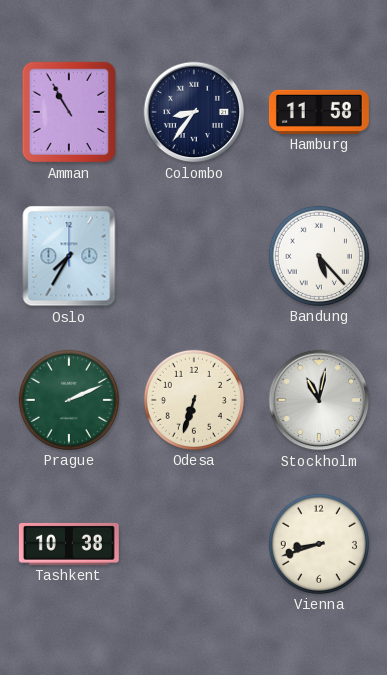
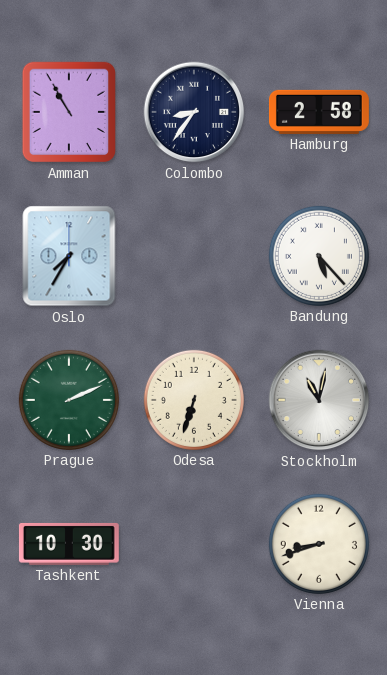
Hamburg: 11:58 -> 2:58 (319, 112)
Tashkent: 10:38 -> 10:30 (69, 544)
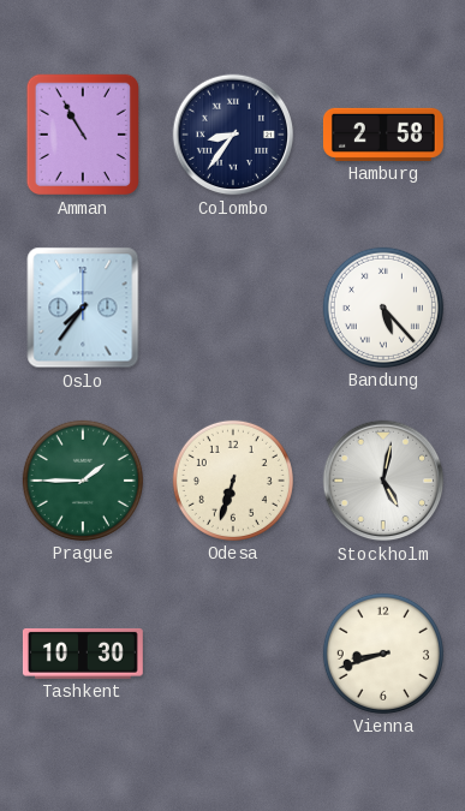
Oslo: 7:35 -> 7:36 (83, 308)
Prague: 2:11 -> 1:45 (83, 481)
Stockholm: 11:02 -> 5:02 (383, 481)
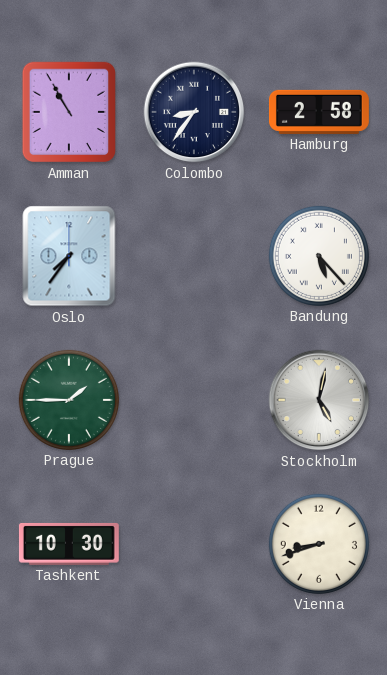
Odesa: 6:33 -> none (233, 481)
